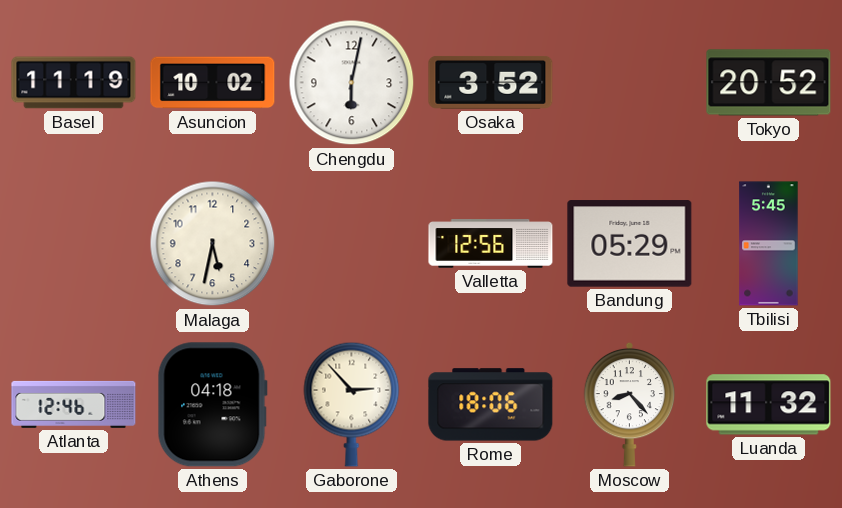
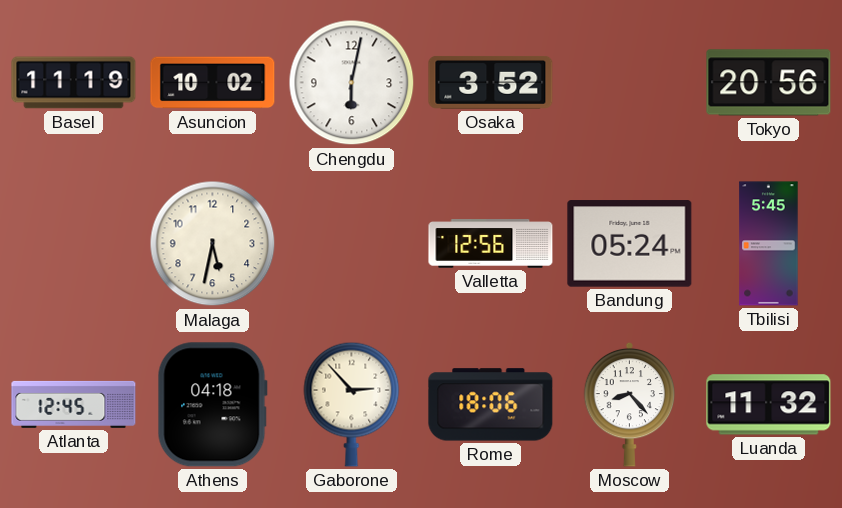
Tokyo: 20:52 -> 20:56 (769, 83)
Bandung: 05:29 -> 05:24 (630, 244)
Atlanta: 12:46 -> 12:45 (74, 404)
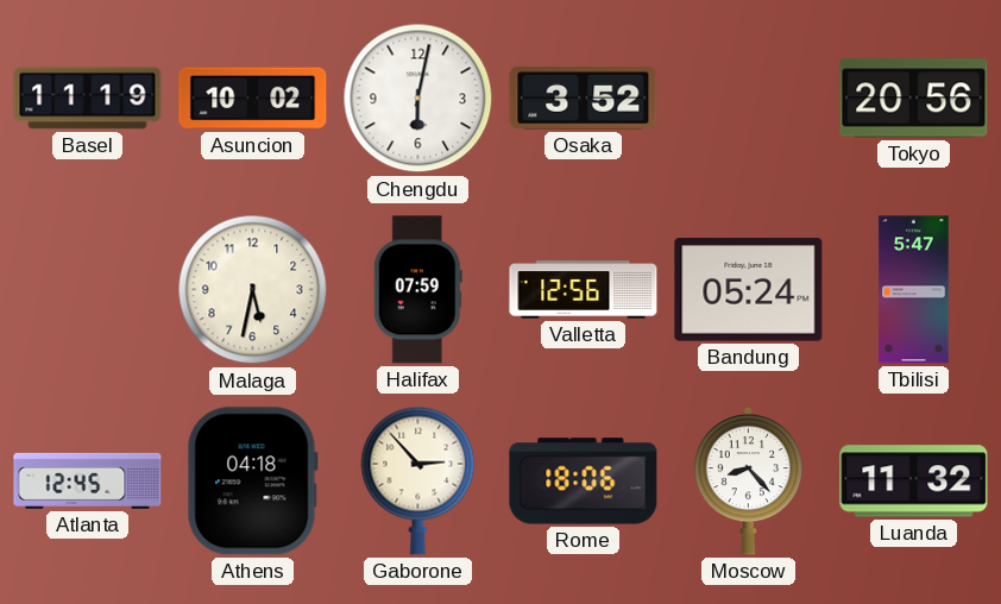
Halifax: none -> 07:59 (417, 290)
Tbilisi: 5:45 -> 5:47 (914, 290)
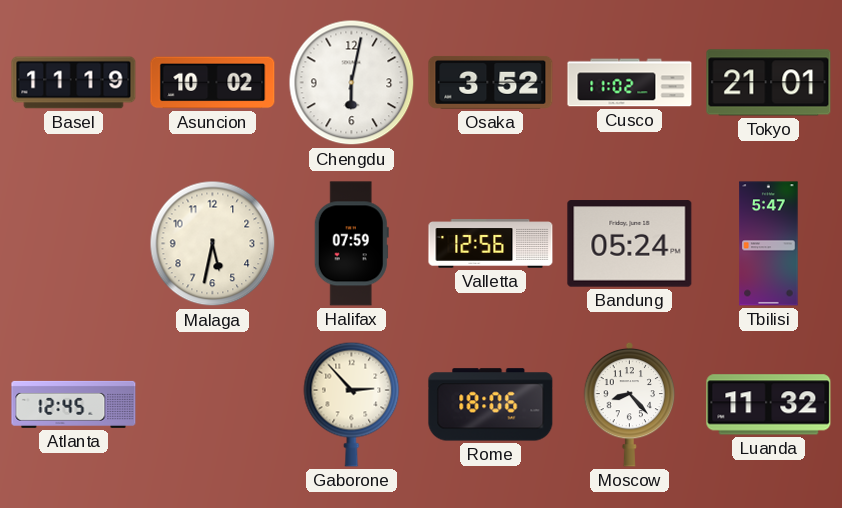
Cusco: none -> 11:02 (630, 83)
Tokyo: 20:56 -> 21:01 (769, 83)
Athens: 04:18 -> none (252, 482)
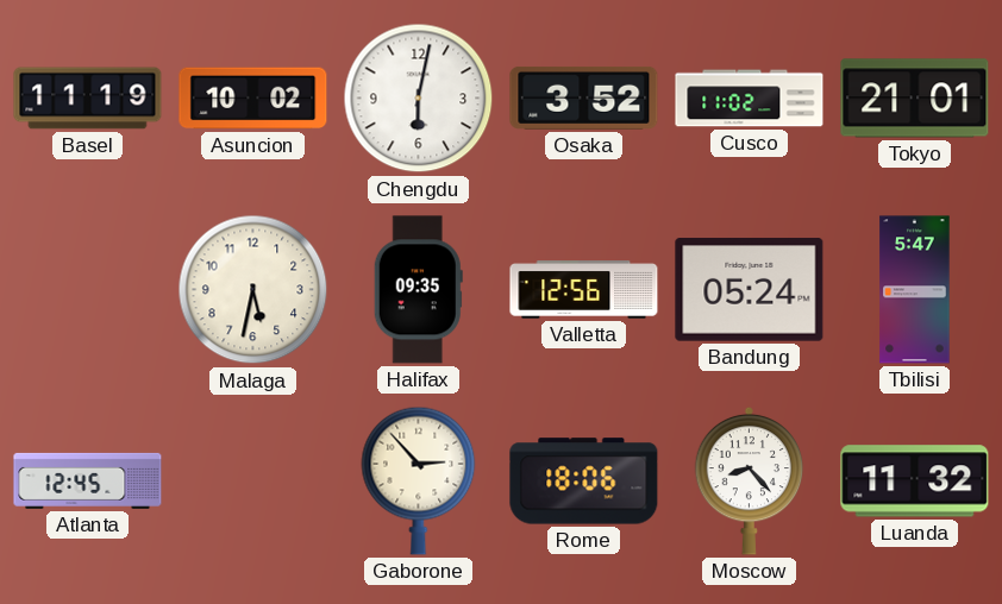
Halifax: 07:59 -> 09:35 (418, 290)
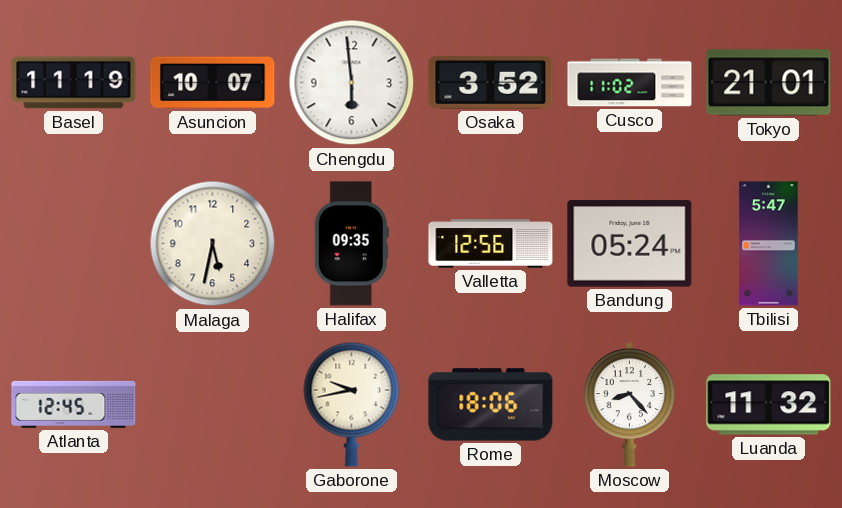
Asuncion: 10:02 -> 10:07 (213, 83)
Chengdu: 6:02 -> 5:59 (352, 83)
Gaborone: 2:53 -> 9:43 (352, 404)
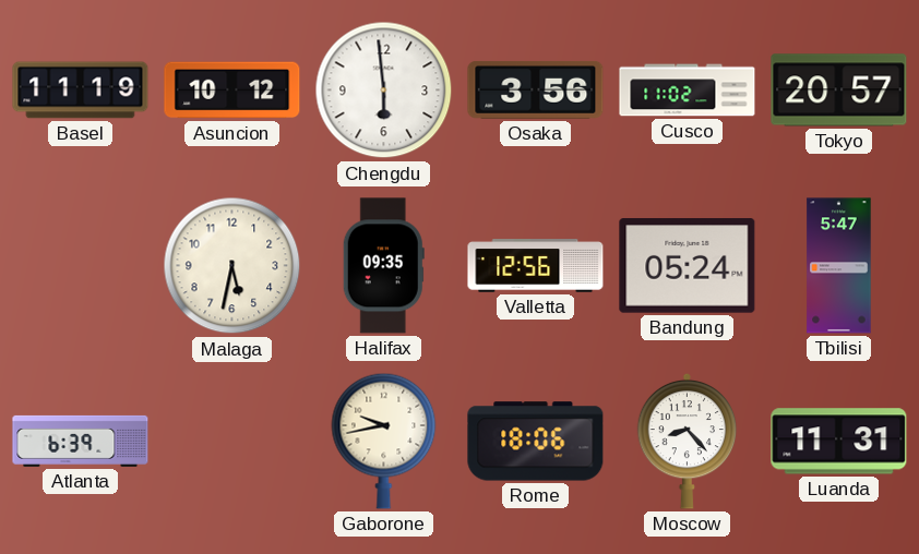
Asuncion: 10:07 -> 10:12 (232, 91)
Osaka: 3:52 -> 3:56 (536, 89)
Tokyo: 21:01 -> 20:57 (839, 91)
Atlanta: 12:45 -> 6:39 (81, 441)
Luanda: 11:32 -> 11:31 (839, 442)
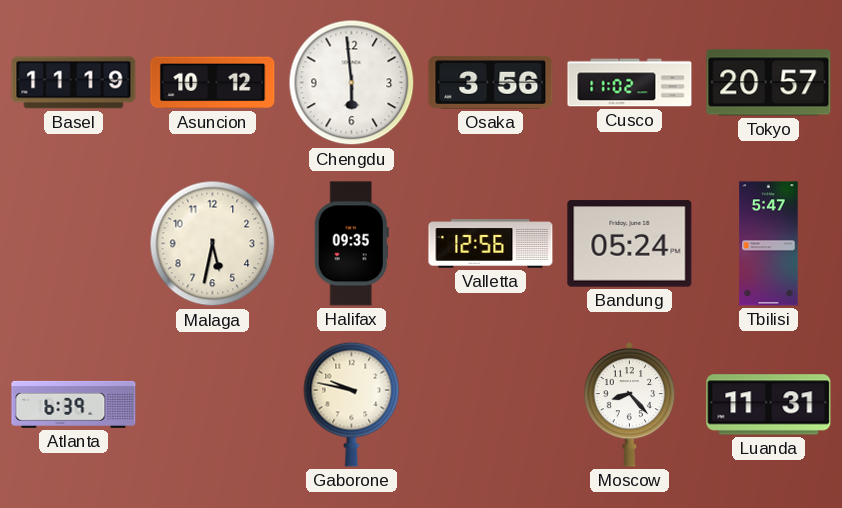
Gaborone: 9:43 -> 9:47 (352, 404)
Rome: 18:06 -> none (536, 442)
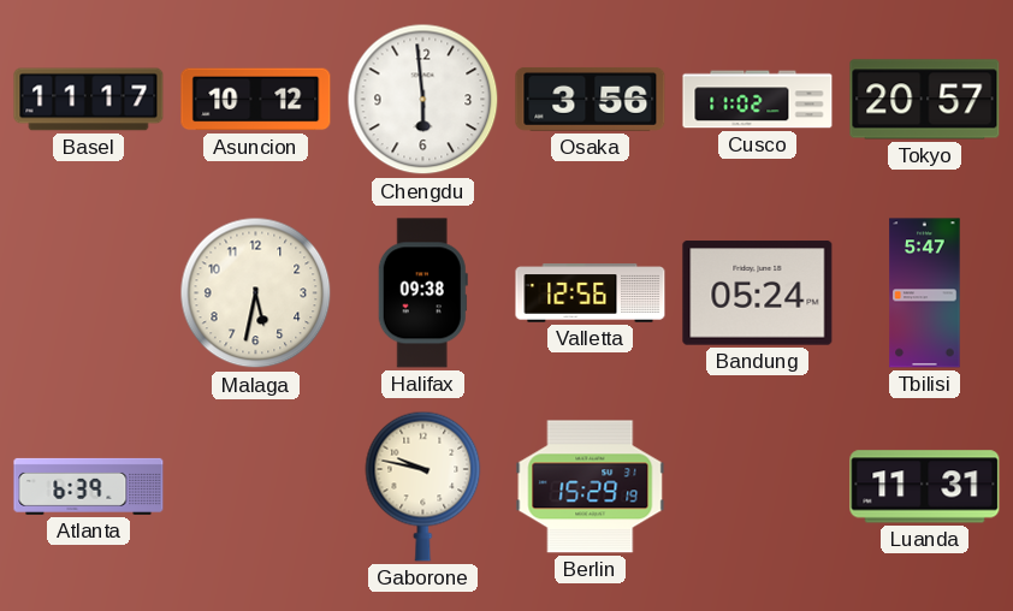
Basel: 11:19 -> 11:17 (89, 100)
Halifax: 09:35 -> 09:38 (422, 293)
Berlin: none -> 15:29 (591, 487)
Moscow: 8:23 -> none (630, 404)
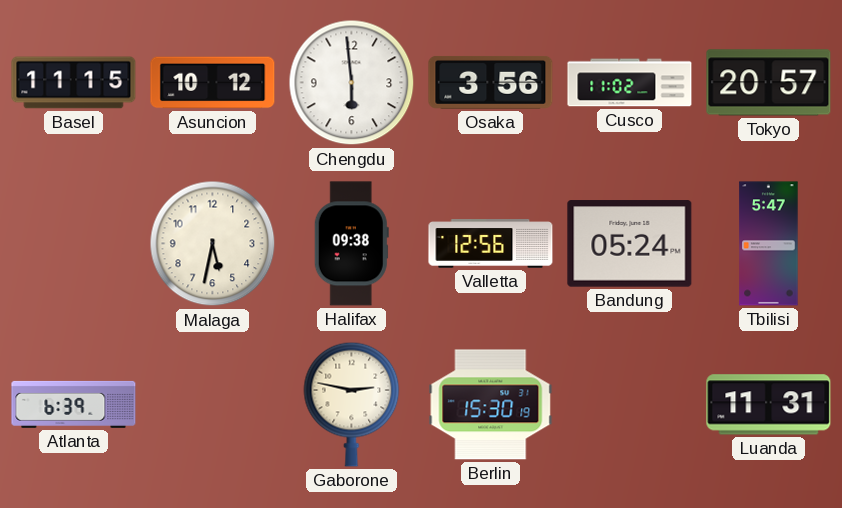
Basel: 11:17 -> 11:15 (74, 83)
Gaborone: 9:47 -> 2:47 (352, 404)
Berlin: 15:29 -> 15:30 (491, 405)
